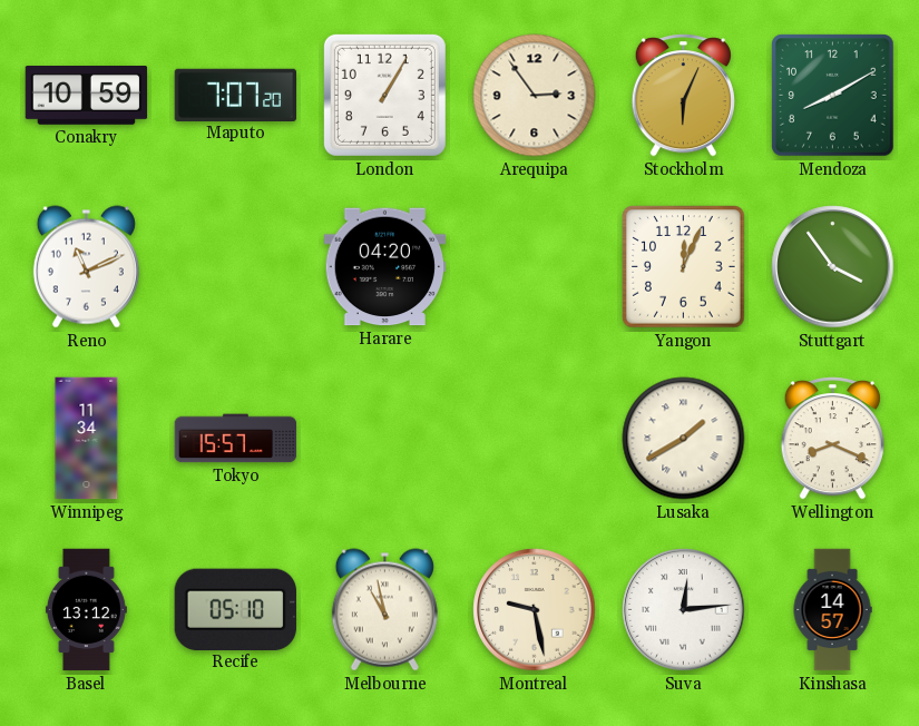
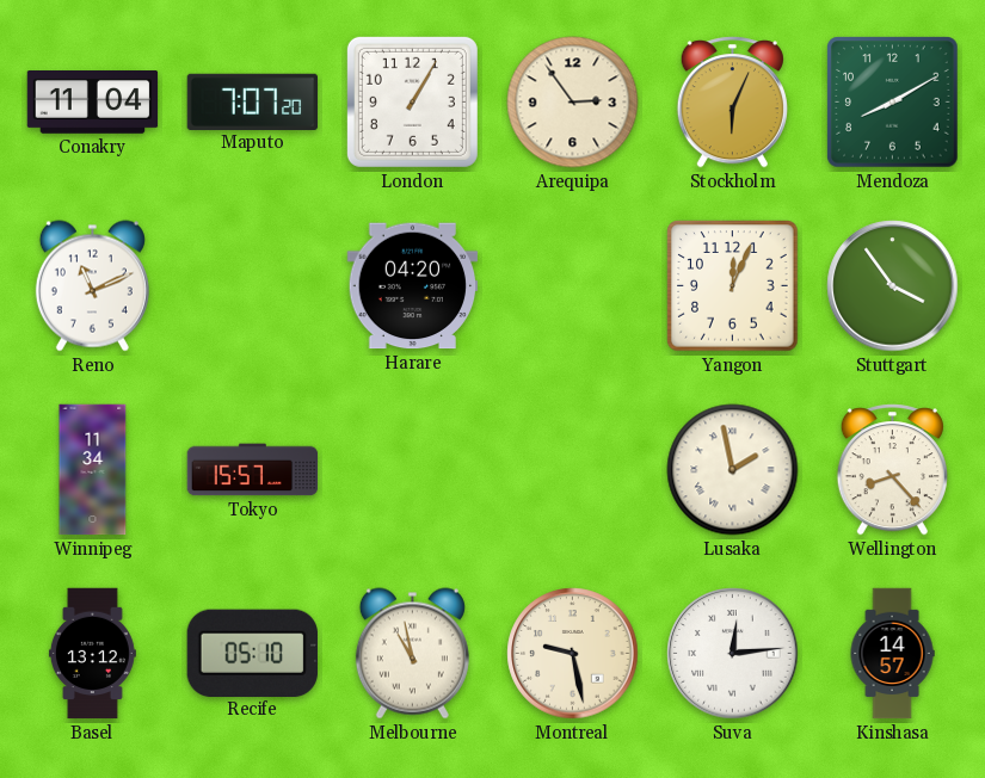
Conakry: 10:59 -> 11:04 (93, 103)
Lusaka: 1:40 -> 1:58 (733, 470)
Wellington: 8:19 -> 8:23 (892, 470)
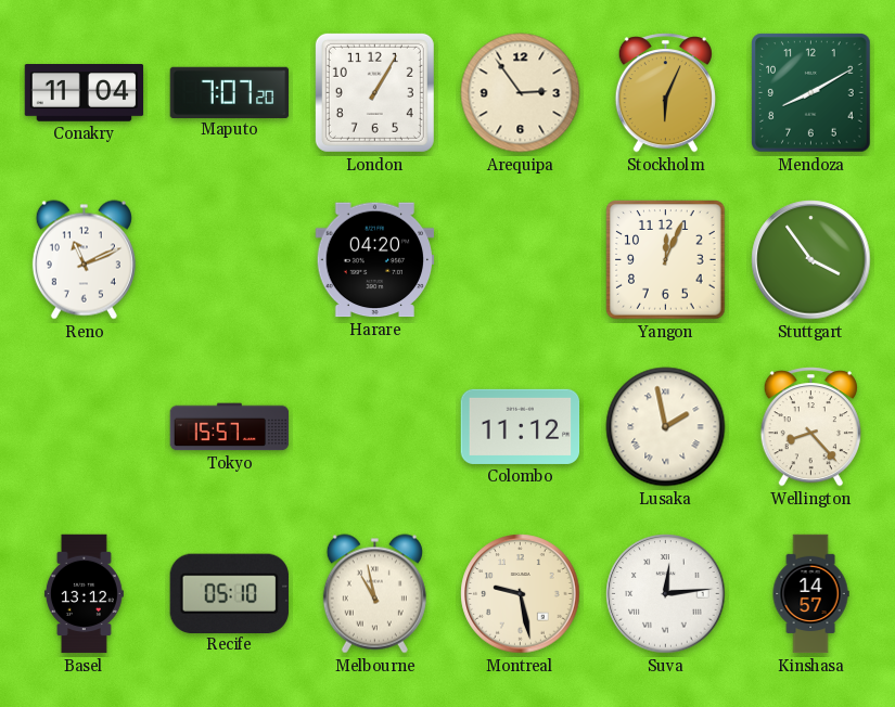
Winnipeg: 11:34 -> none (93, 470)
Colombo: none -> 11:12 (521, 426)
